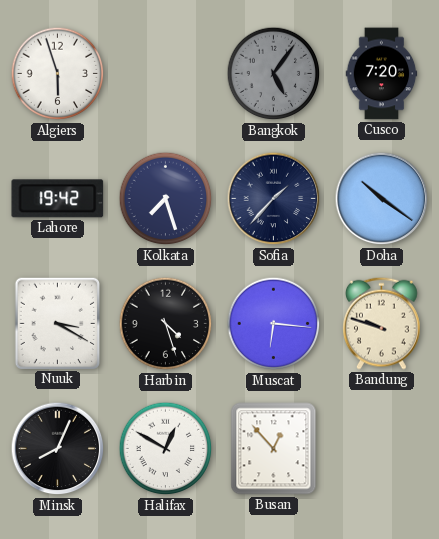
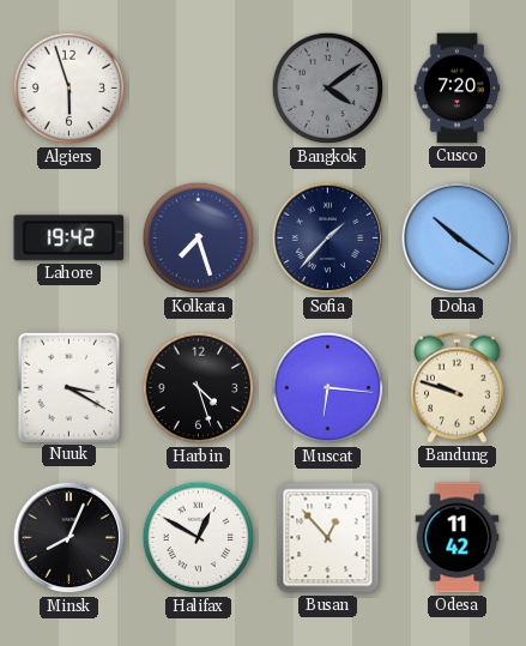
Bangkok: 5:06 -> 4:09 (328, 89)
Odesa: none -> 11:42 (458, 538)
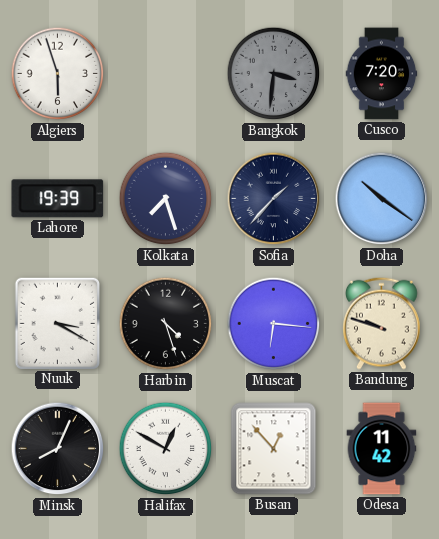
Bangkok: 4:09 -> 3:31 (274, 74)
Lahore: 19:42 -> 19:39 (58, 199)
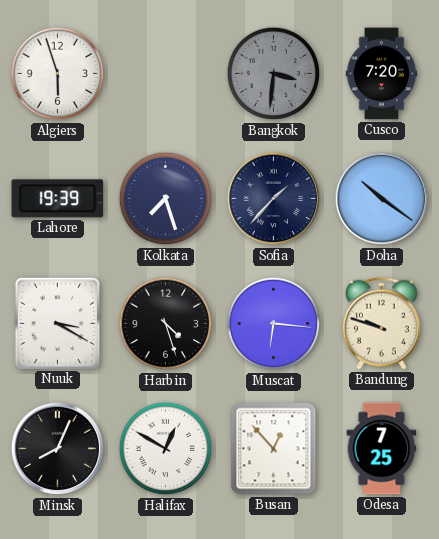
Odesa: 11:42 -> 7:25 (382, 449)
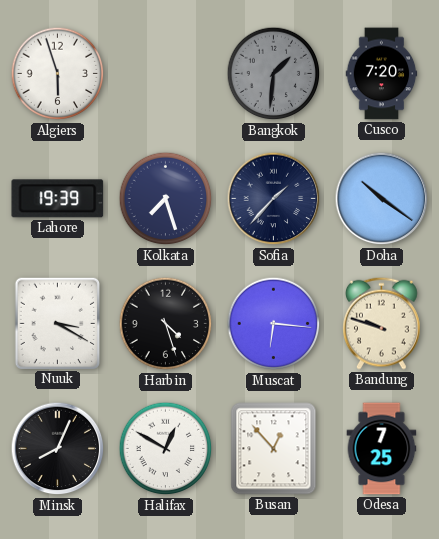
Bangkok: 3:31 -> 1:31 (274, 74)
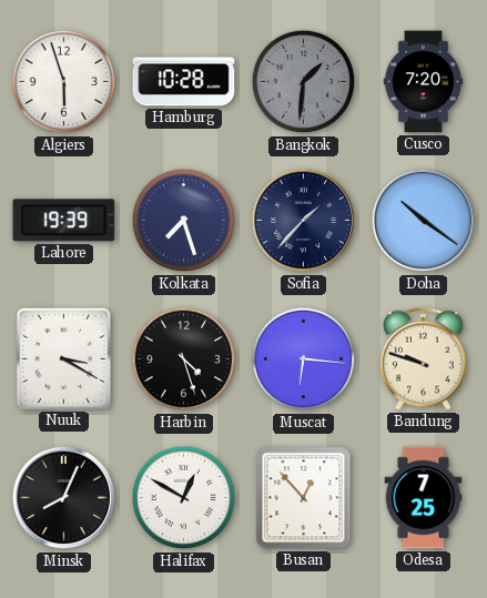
Hamburg: none -> 10:28 (184, 82)
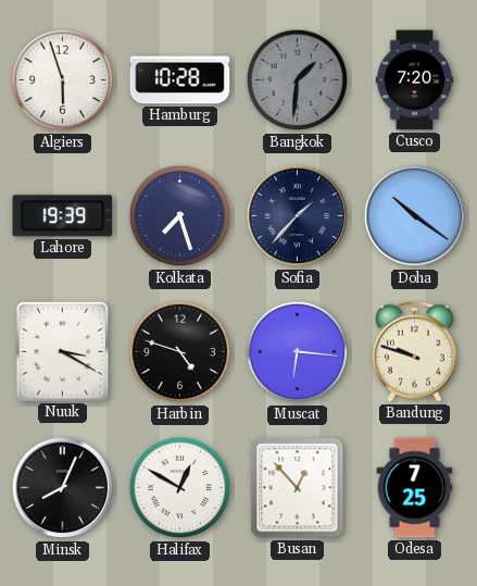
Harbin: 4:27 -> 4:48 (180, 352)
